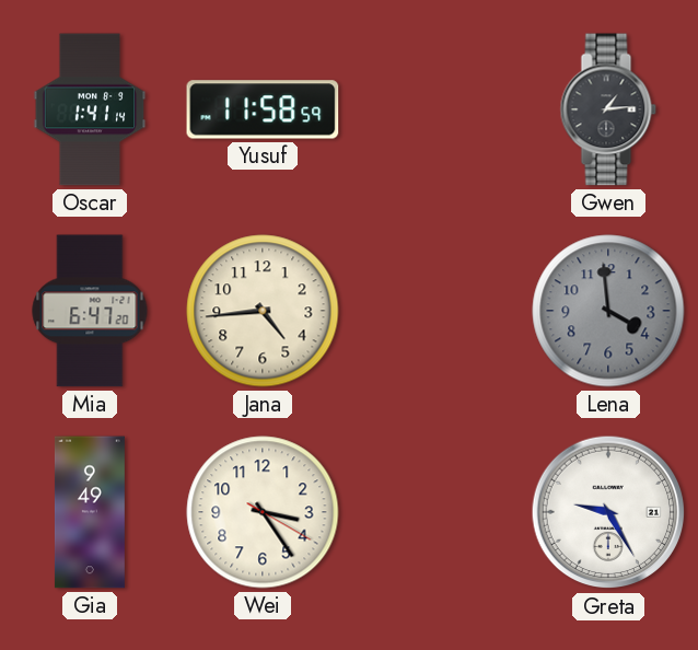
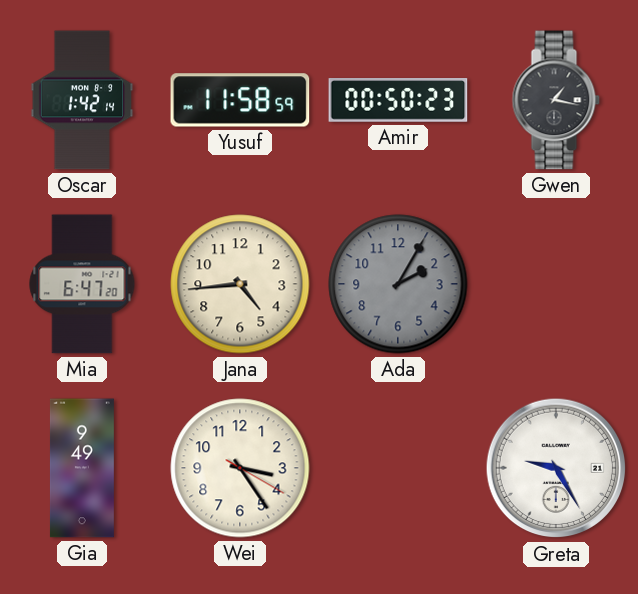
Oscar: 1:41 -> 1:42 (82, 100)
Amir: none -> 00:50 (398, 101)
Gwen: 1:14 -> 1:17 (556, 100)
Ada: none -> 2:05 (398, 284)
Lena: 3:59 -> none (608, 311)
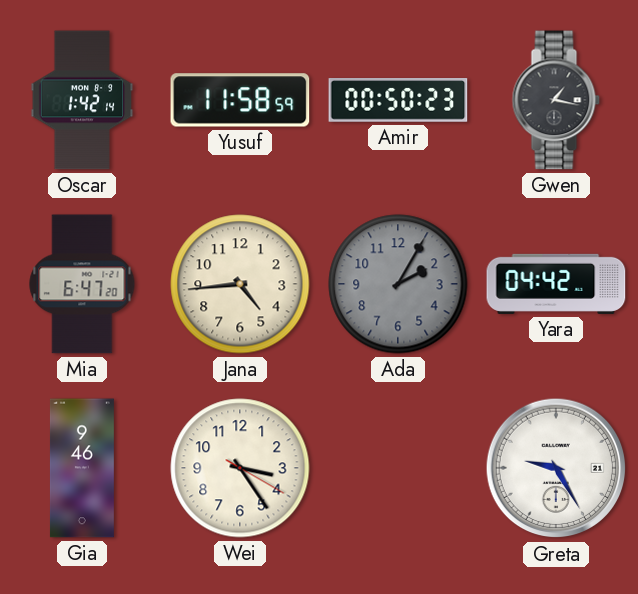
Yara: none -> 04:42 (556, 284)
Gia: 9:49 -> 9:46 (82, 468)
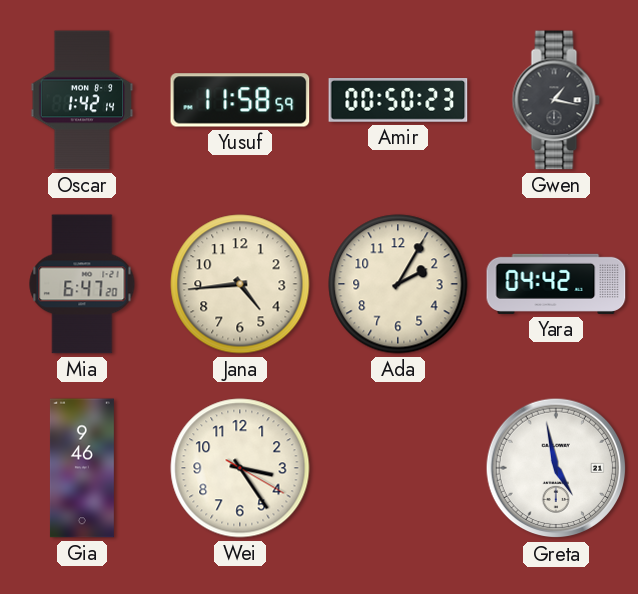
Ada dial: grey -> cream (398, 284)
Greta: 9:25 -> 4:58 (556, 468)
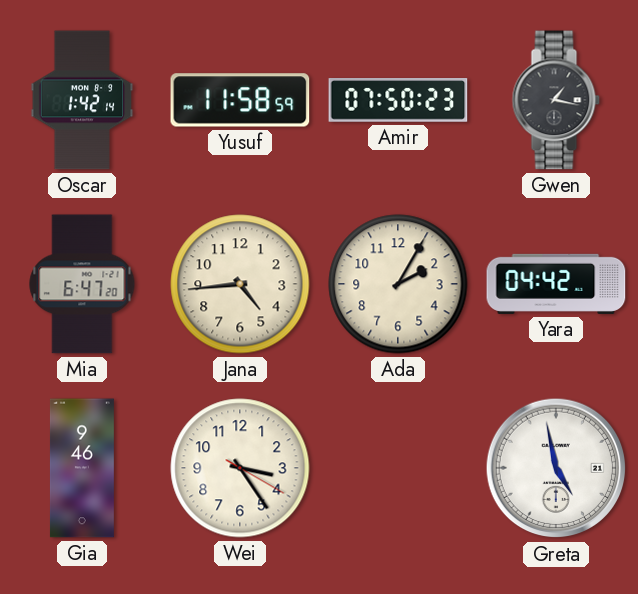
Amir: 00:50 -> 07:50 (398, 101)
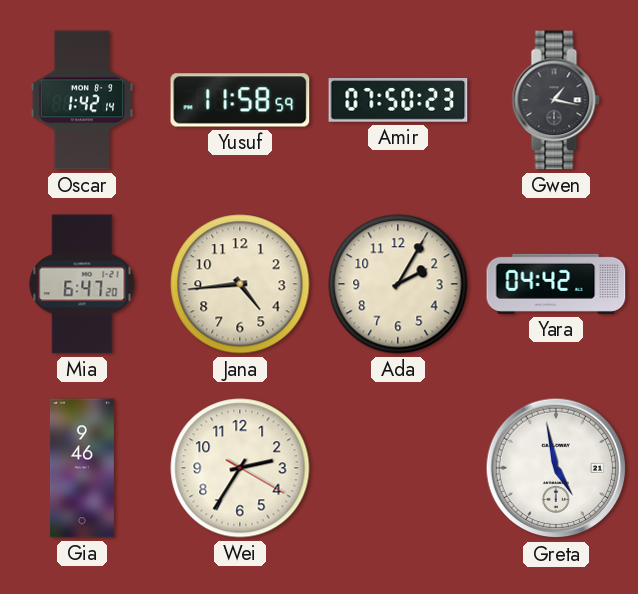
Wei: 3:24 -> 2:35 (240, 468)
